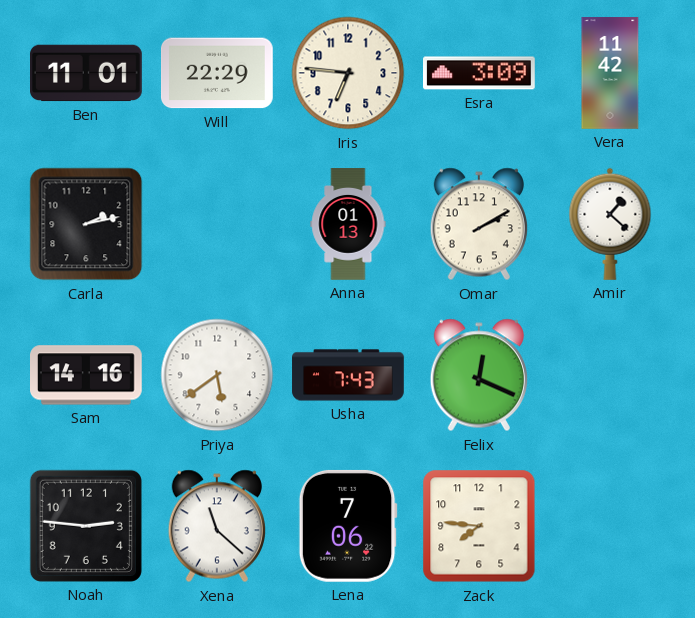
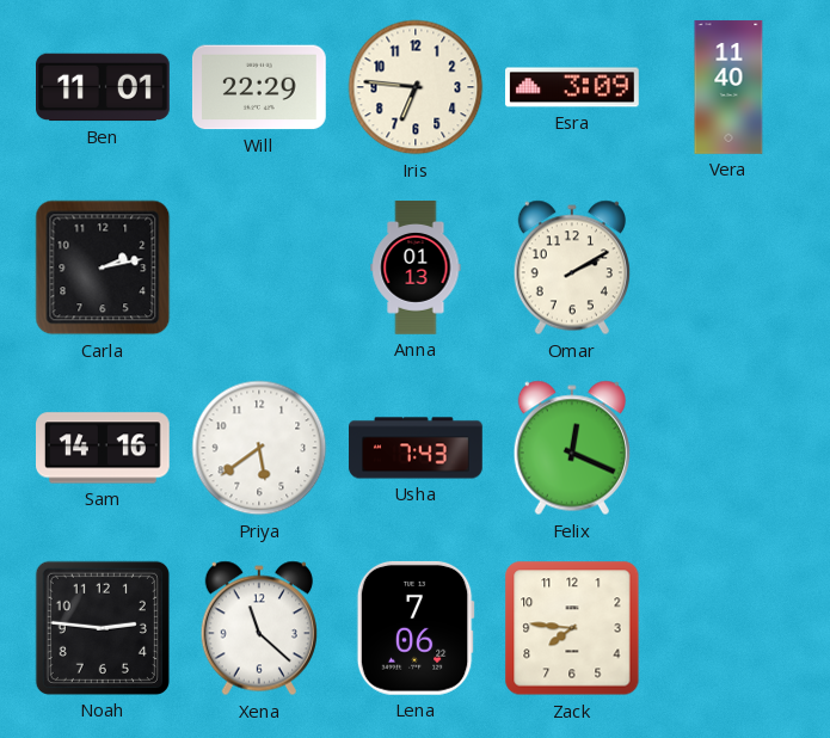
Vera: 11:42 -> 11:40 (728, 87)
Amir: 1:22 -> none (610, 224)
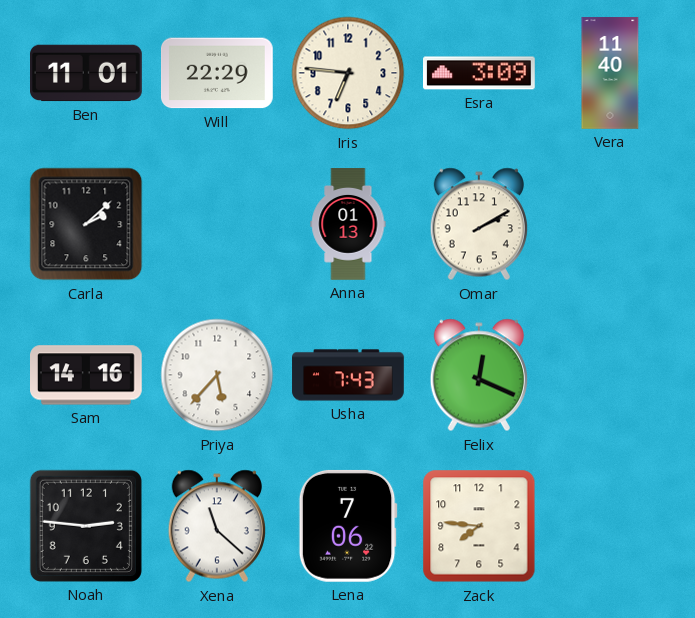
Carla: 2:13 -> 2:08 (86, 224)
Priya: 5:39 -> 5:37 (217, 375)
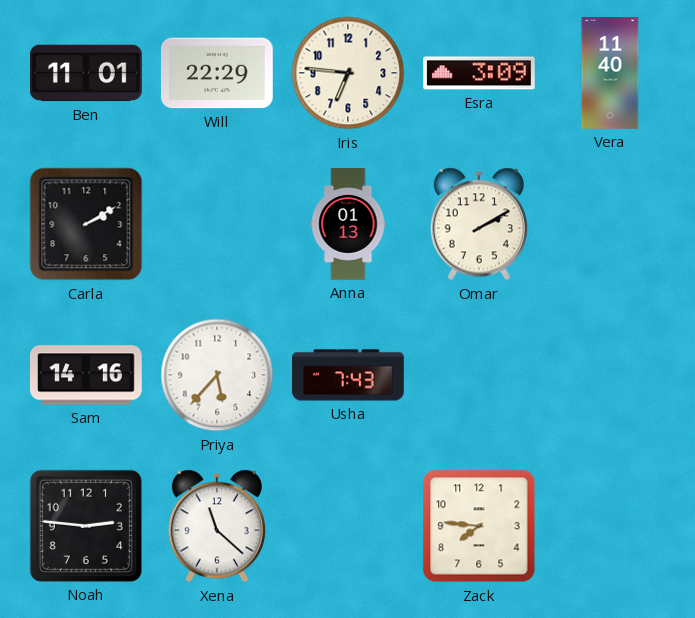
Carla: 2:08 -> 2:10 (86, 224)
Felix: 12:19 -> none (479, 375)
Lena: 7:06 -> none (348, 526)
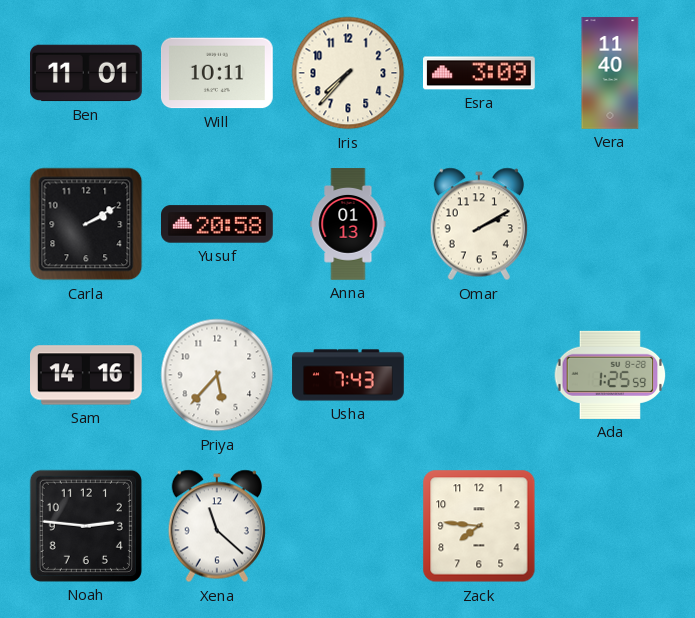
Will: 22:29 -> 10:11 (217, 73)
Iris: 6:46 -> 7:37 (348, 73)
Yusuf: none -> 20:58 (218, 224)
Ada: none -> 1:25 (610, 375)
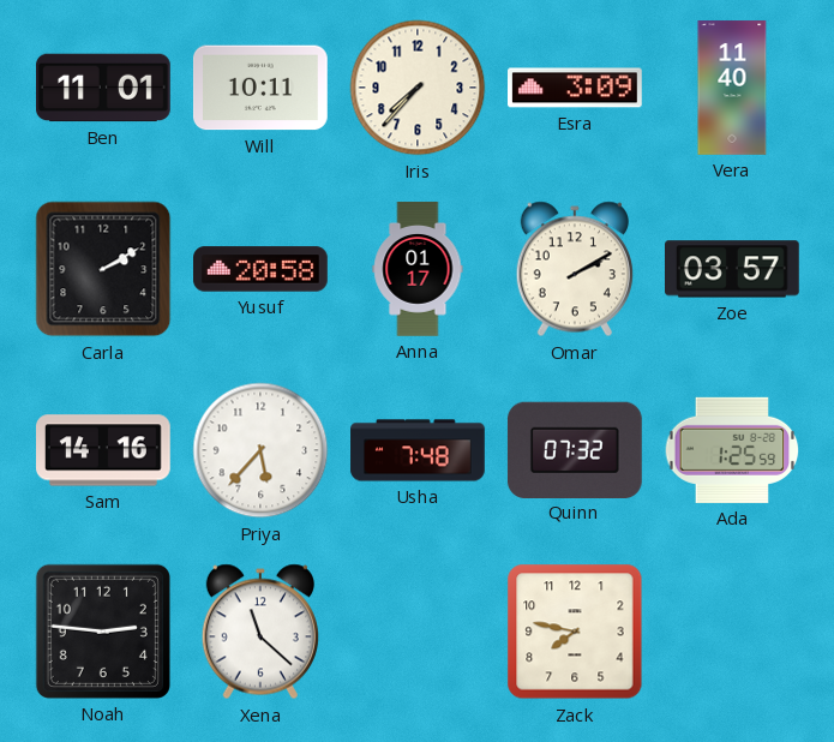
Anna: 01:13 -> 01:17 (418, 269)
Zoe: none -> 03:57 (733, 269)
Usha: 7:43 -> 7:48 (418, 450)
Quinn: none -> 07:32 (575, 449)
Zack: 7:46 -> 7:47 (575, 632)
